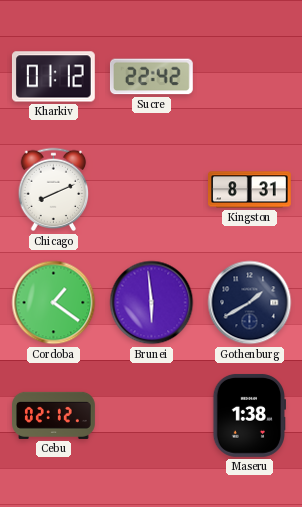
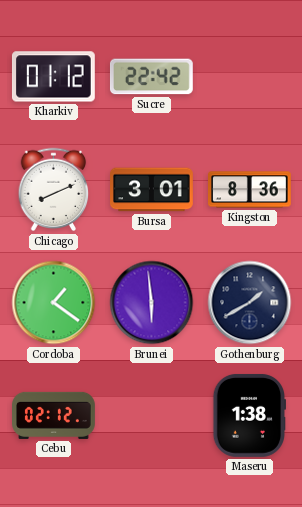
Bursa: none -> 3:01 (152, 190)
Kingston: 8:31 -> 8:36 (250, 190)
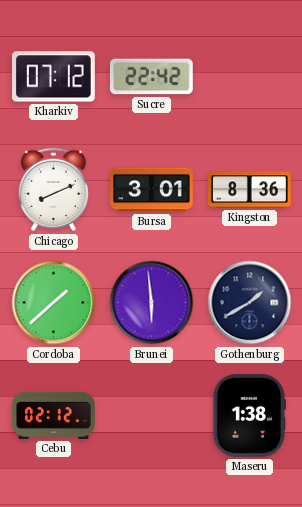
Kharkiv: 01:12 -> 07:12 (53, 77)
Cordoba: 1:21 -> 1:38 (54, 303)
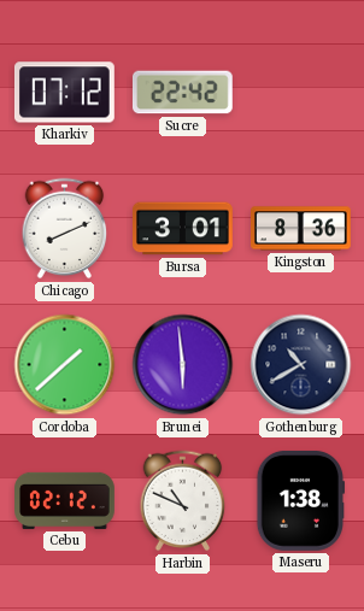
Gothenburg: 1:40 -> 10:40 (301, 365)
Harbin: none -> 10:49 (183, 501)
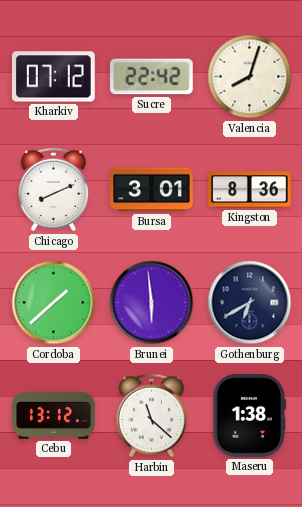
Valencia: none -> 8:03 (250, 77)
Gothenburg: 10:40 -> 6:40 (250, 303)
Cebu: 02:12 -> 13:12 (54, 415)
Harbin: 10:49 -> 11:22 (152, 416)
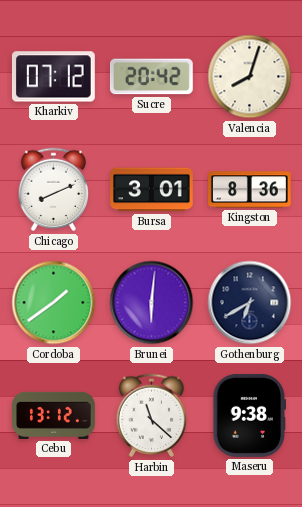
Sucre: 22:42 -> 20:42 (151, 77)
Cordoba: 1:38 -> 1:39 (54, 303)
Brunei: 5:59 -> 6:01 (152, 303)
Maseru: 1:38 -> 9:38 (249, 415)
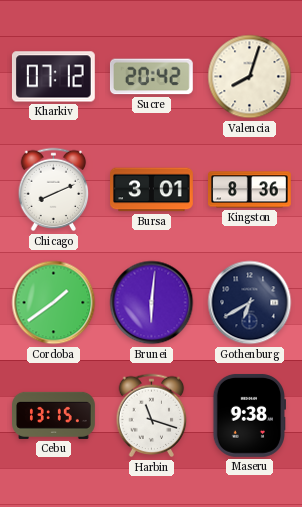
Cebu: 13:12 -> 13:15 (54, 415)
Harbin: 11:22 -> 11:18 (152, 416)
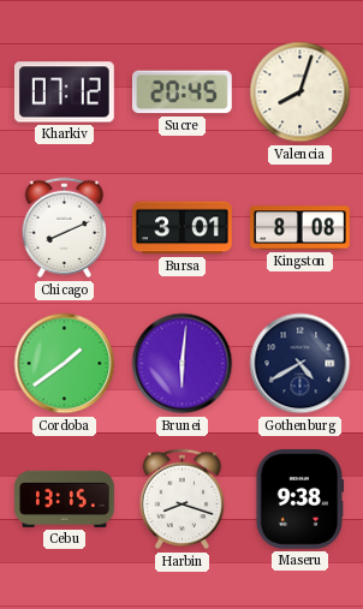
Sucre: 20:42 -> 20:45 (181, 92)
Kingston: 8:36 -> 8:08 (300, 228)
Gothenburg: 6:40 -> 4:40 (300, 364)
Harbin: 11:18 -> 8:18 (183, 500)
